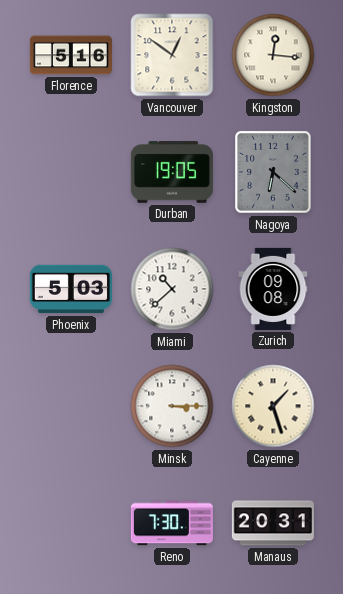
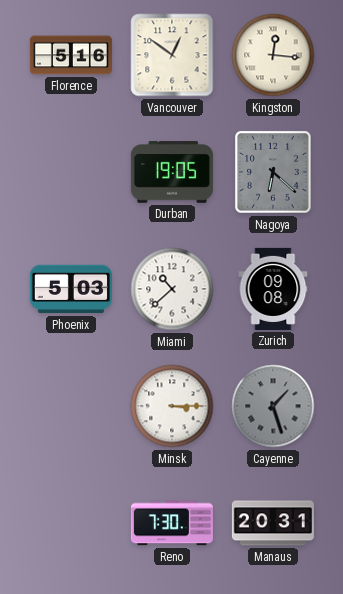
Cayenne dial: cream -> grey (273, 406)
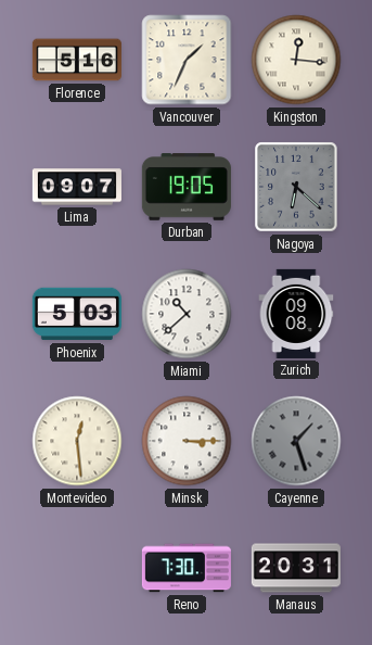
Vancouver: 12:51 -> 1:34 (187, 60)
Lima: none -> 09:07 (77, 187)
Montevideo: none -> 12:29 (77, 441)
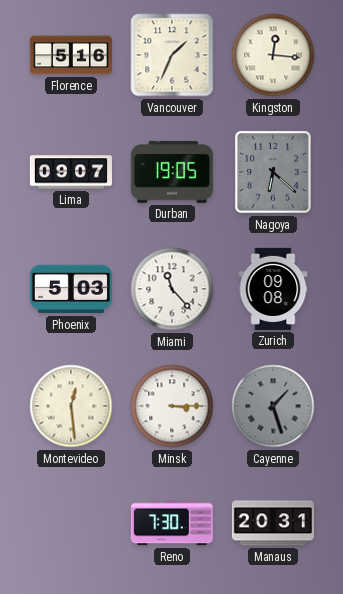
Miami: 10:38 -> 11:23 (172, 289)
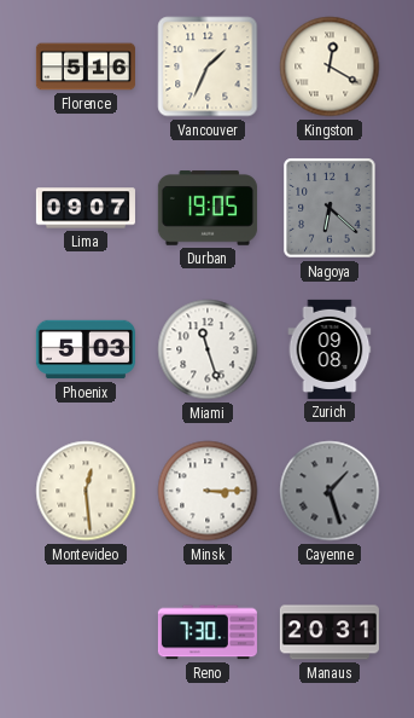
Kingston: 12:16 -> 12:20 (330, 66)
Miami: 11:23 -> 11:27 (208, 349)
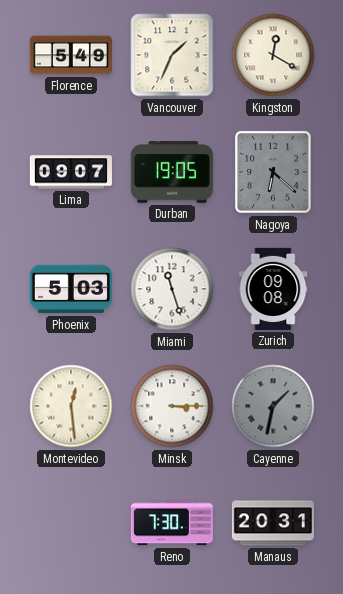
Florence: 5:16 -> 5:49 (71, 55)
Cayenne: 1:27 -> 1:32 (273, 406)
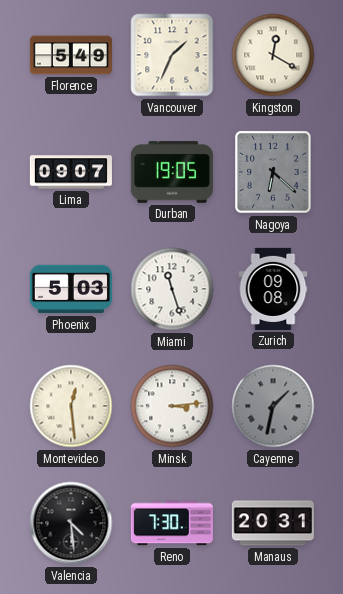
Minsk: 3:15 -> 3:14 (172, 406)
Valencia: none -> 4:29 (71, 523)
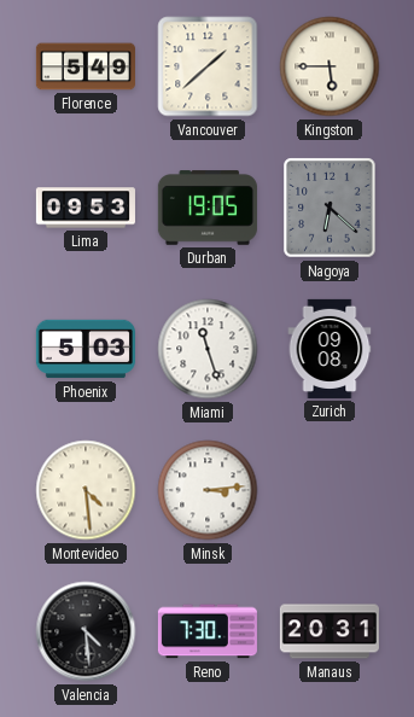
Vancouver: 1:34 -> 1:38 (208, 66)
Kingston: 12:20 -> 5:45 (330, 66)
Lima: 09:07 -> 09:53 (86, 208)
Montevideo: 12:29 -> 4:29 (86, 490)
Cayenne: 1:32 -> none (273, 406)
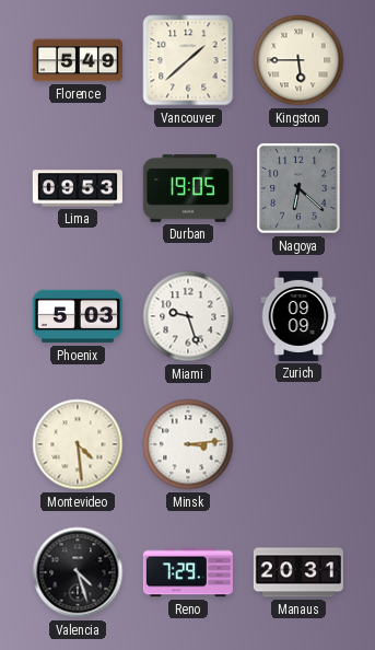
Miami: 11:27 -> 9:27 (188, 316)
Zurich: 09:08 -> 09:09 (298, 316)
Valencia: 4:29 -> 4:27 (78, 572)
Reno: 7:30 -> 7:29 (188, 572)
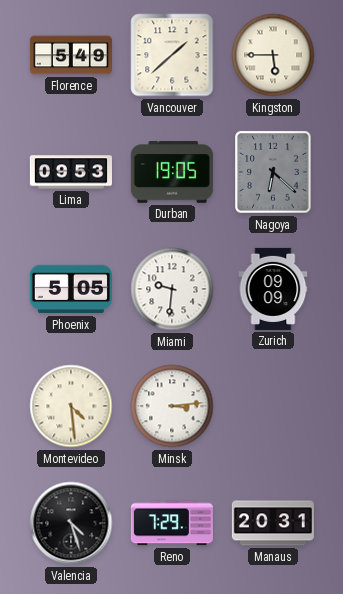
Phoenix: 5:03 -> 5:05 (71, 289)
Miami: 9:27 -> 9:31 (172, 289)
